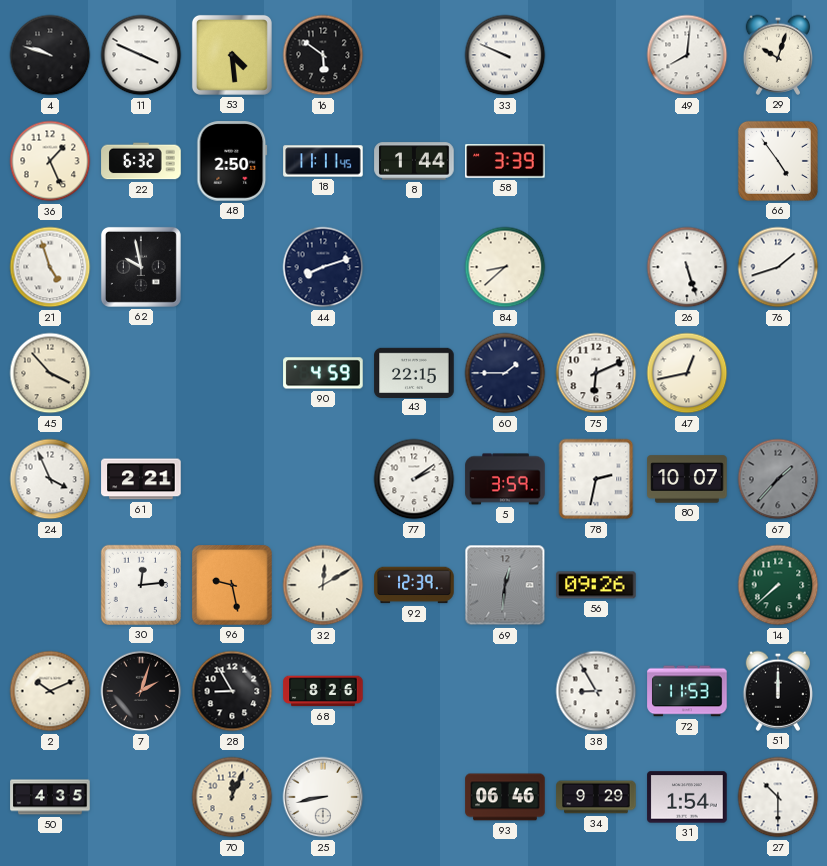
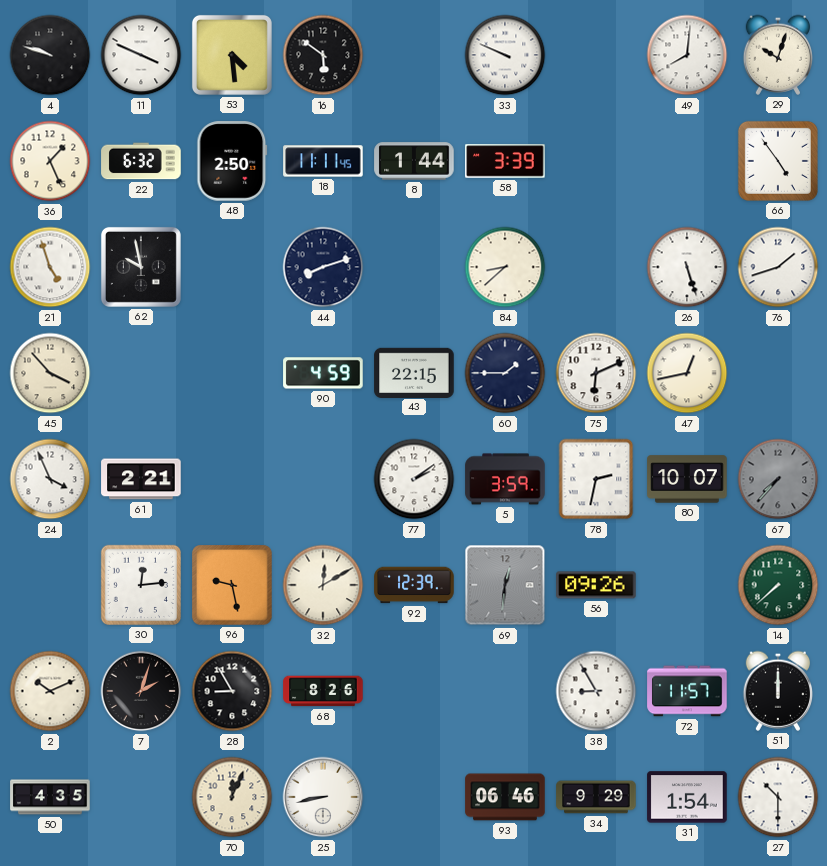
67: 1:37 -> 7:37 (778, 479)
72: 11:53 -> 11:57 (687, 691)
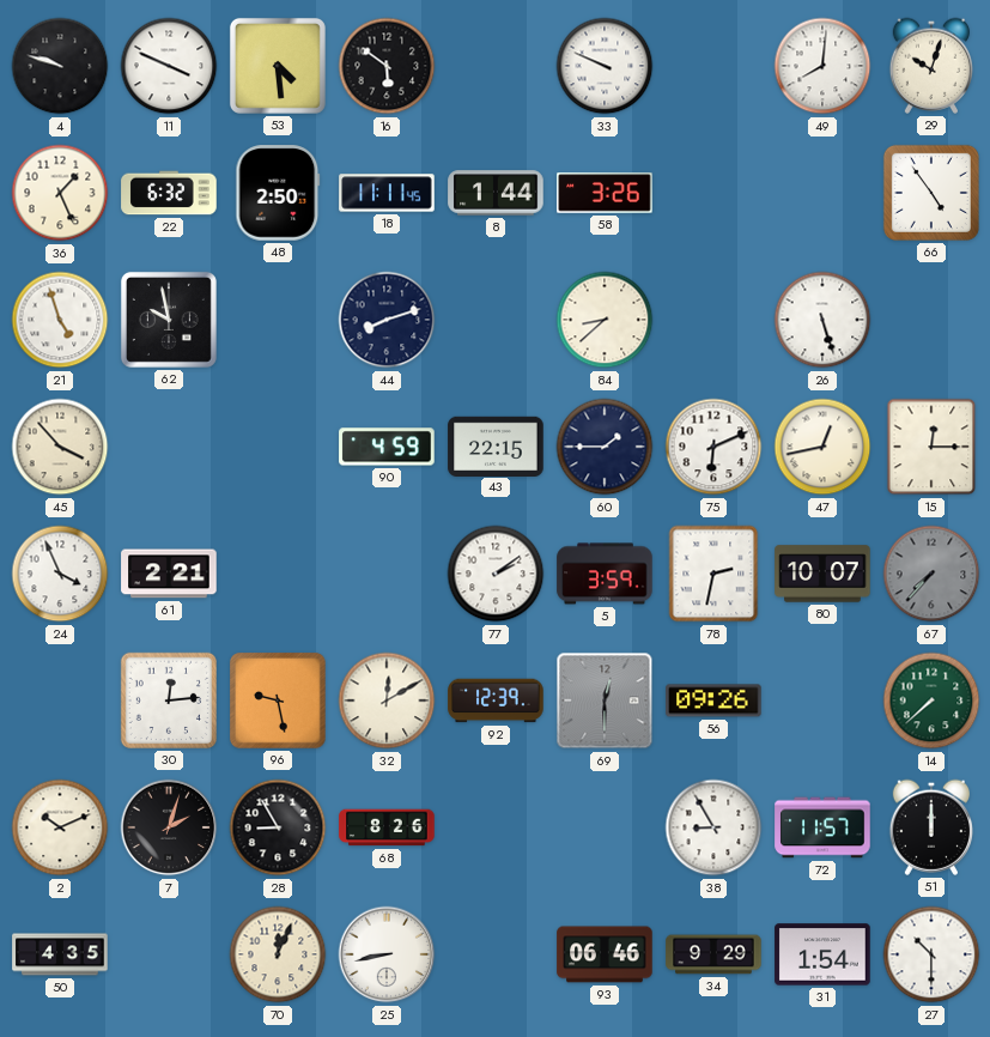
58: 3:39 -> 3:26 (605, 193)
76: 1:42 -> none (778, 267)
15: none -> 12:15 (931, 447)
69: 12:31 -> 12:30 (605, 701)
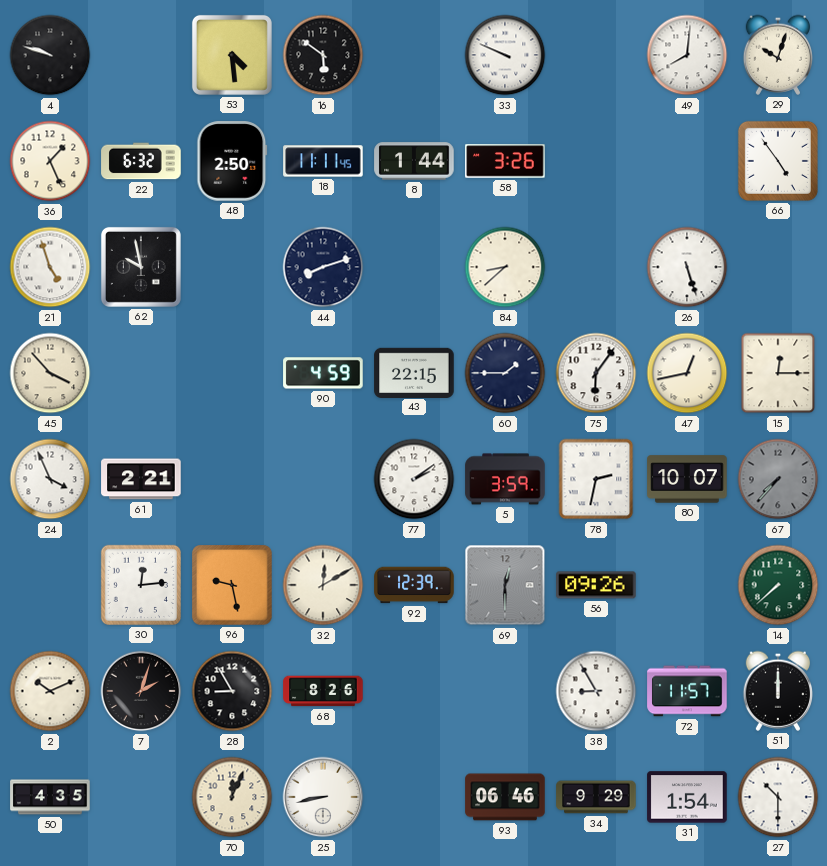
11: 3:49 -> none (169, 66)
75: 6:11 -> 6:06 (596, 373)
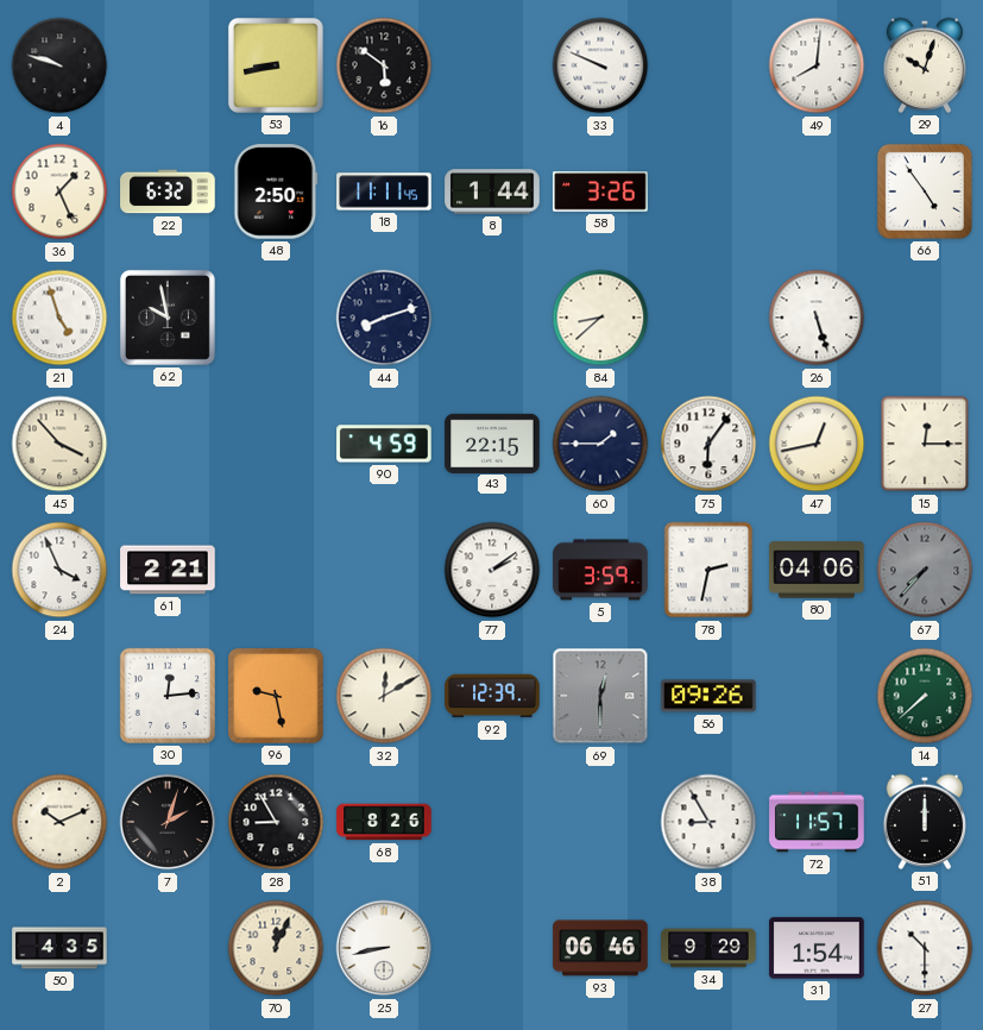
53: 4:29 -> 8:43 (276, 65)
80: 10:07 -> 04:06 (817, 570)
